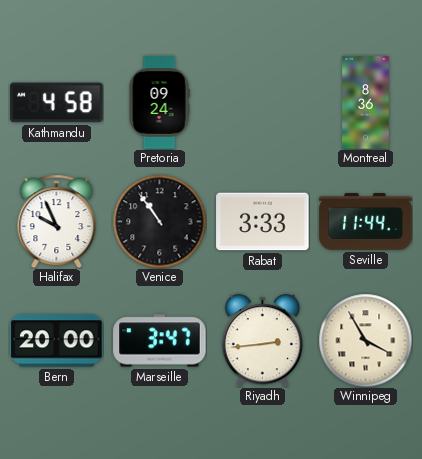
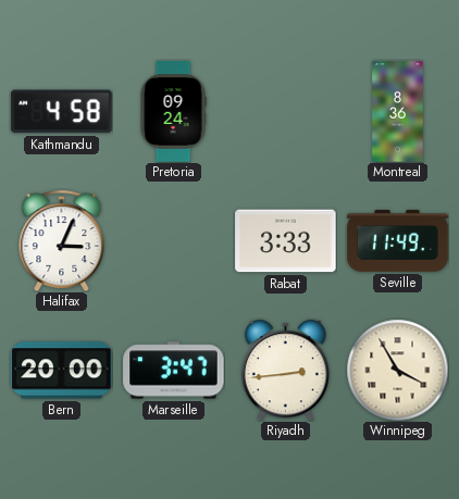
Halifax: 9:56 -> 3:04 (62, 240)
Venice: 10:54 -> none (159, 221)
Seville: 11:44 -> 11:49 (398, 241)
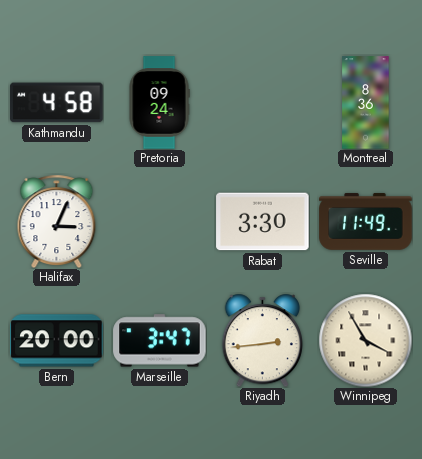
Rabat: 3:33 -> 3:30 (263, 222)
